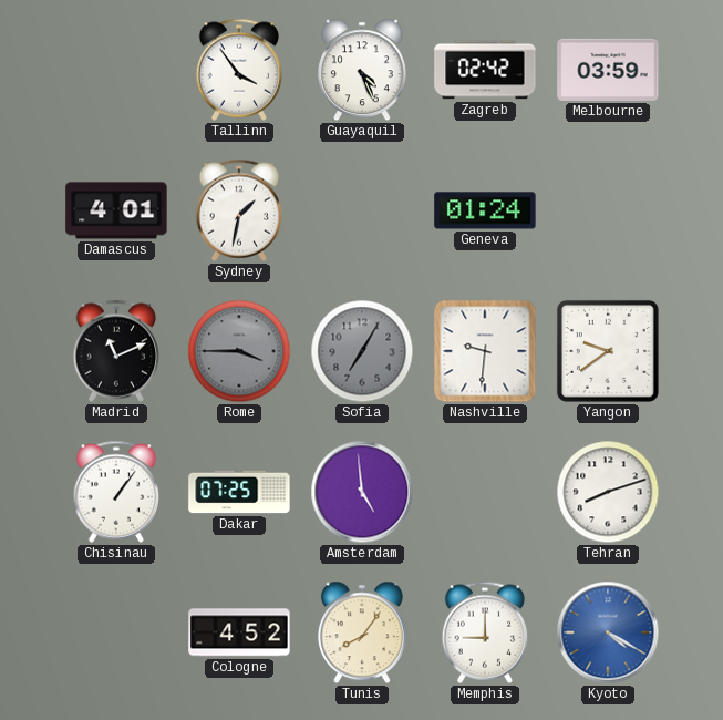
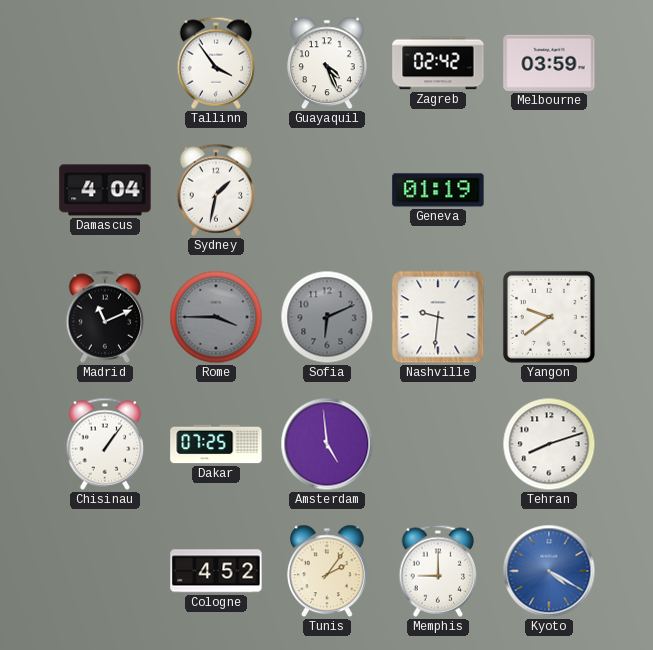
Damascus: 4:01 -> 4:04 (105, 190)
Geneva: 01:24 -> 01:19 (438, 190)
Sofia: 7:05 -> 6:11 (327, 317)
Tunis: 8:06 -> 2:06 (327, 571)
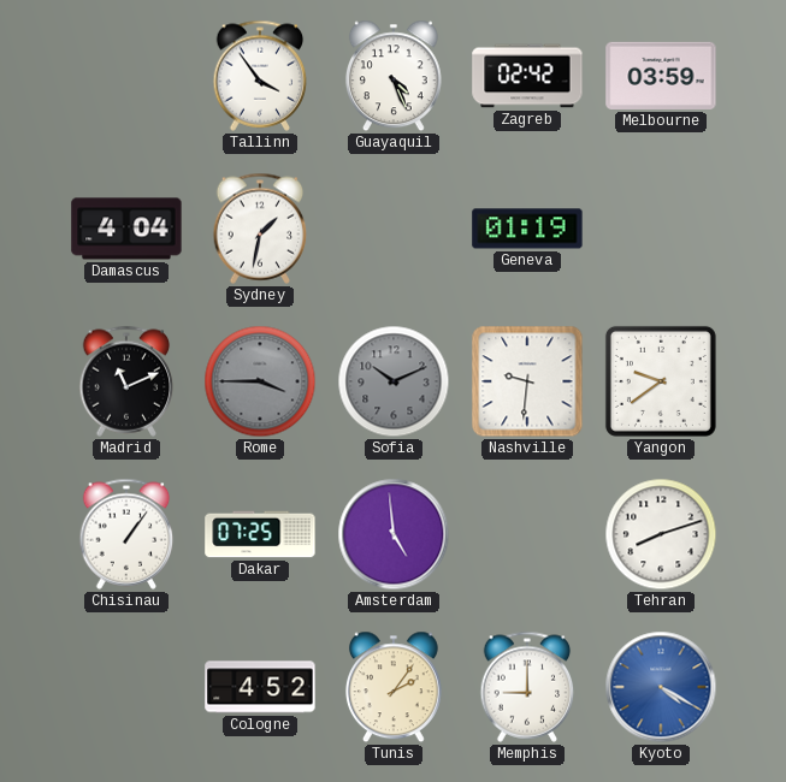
Sofia: 6:11 -> 10:11 (394, 381)
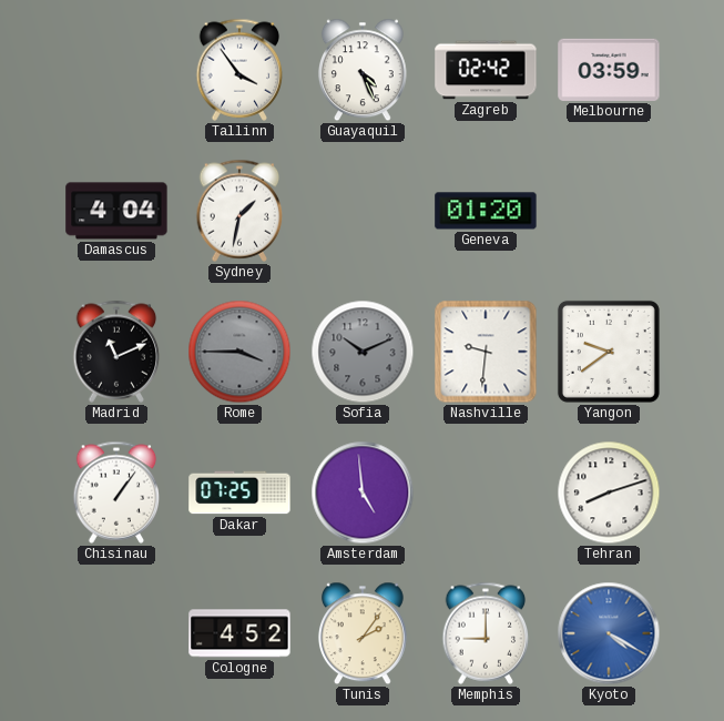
Geneva: 01:19 -> 01:20 (486, 211)
